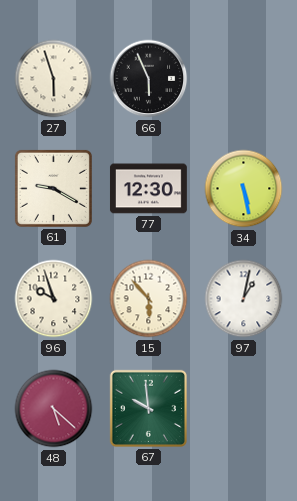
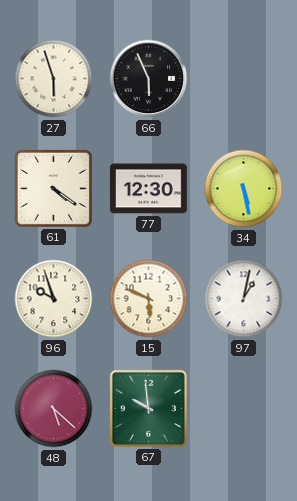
61: 9:20 -> 4:21 (53, 188)
15: 5:53 -> 5:49 (149, 299)
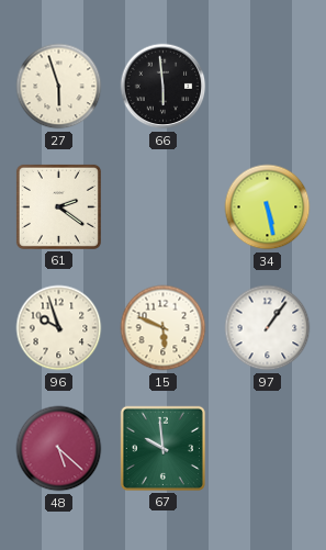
66: 5:56 -> 5:59 (164, 87)
61: 4:21 -> 2:21 (58, 206)
77: 12:30 -> none (149, 189)
97: 1:02 -> 1:06 (268, 328)
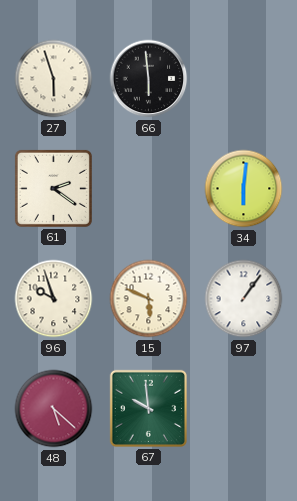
34: 5:28 -> 6:01 (244, 189)
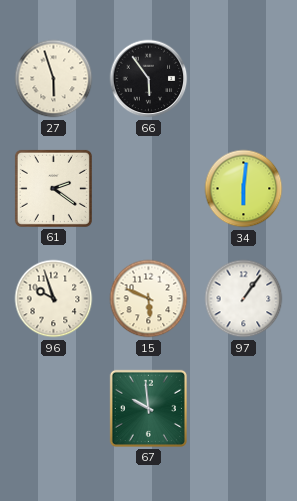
66: 5:59 -> 5:54 (149, 79)
48: 5:22 -> none (54, 409)
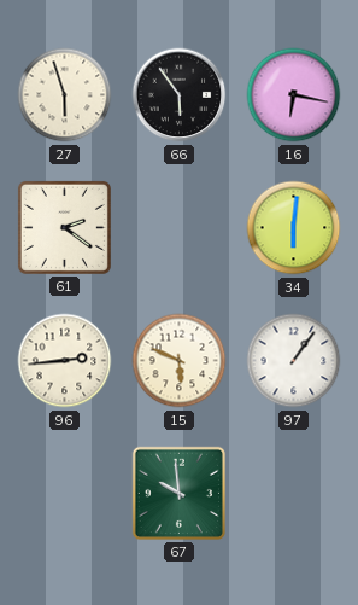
16: none -> 6:17 (294, 95)
96: 9:57 -> 2:44 (65, 361)
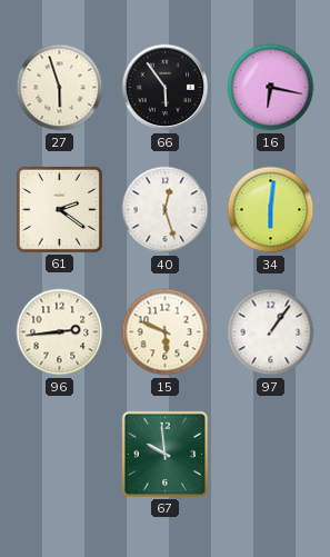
40: none -> 12:27 (166, 210)
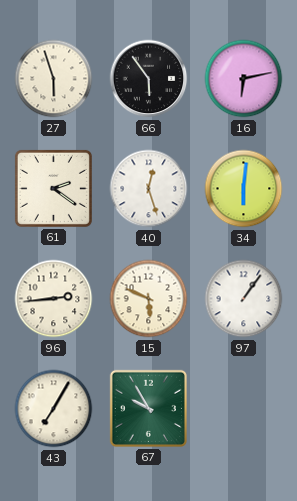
16: 6:17 -> 6:13 (244, 79)
43: none -> 7:05 (54, 409)
67: 9:59 -> 9:55 (148, 408)
